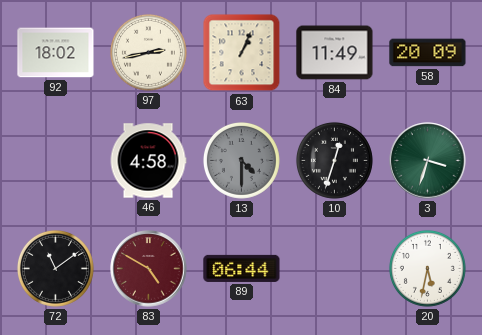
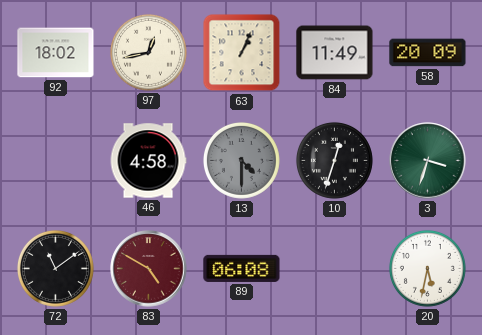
97: 2:43 -> 12:43 (148, 52)
89: 06:44 -> 06:08 (242, 268)
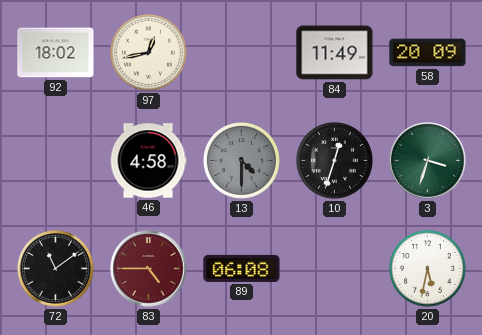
63: 1:04 -> none (242, 53)
83: 4:50 -> 4:45 (149, 269)
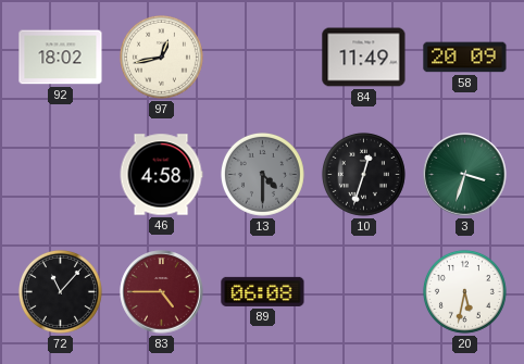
72: 11:09 -> 11:07 (60, 291)
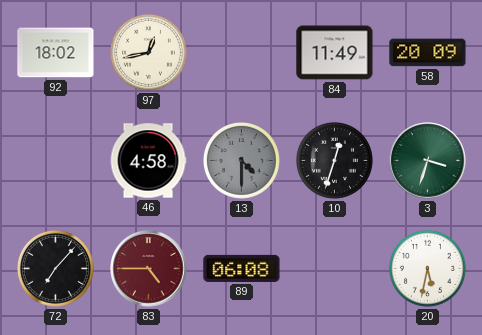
72: 11:07 -> 7:07 (55, 268)
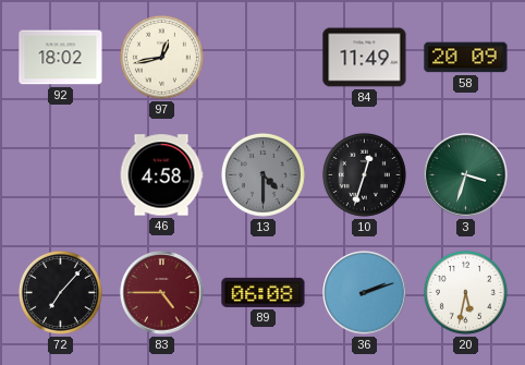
36: none -> 2:12 (365, 293)
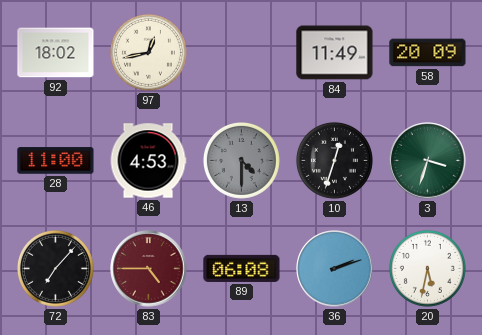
28: none -> 11:00 (56, 161)
46: 4:58 -> 4:53 (148, 161)
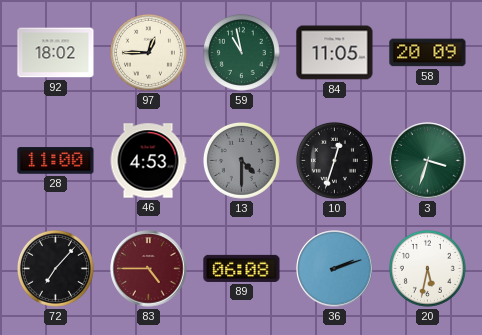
97: 12:43 -> 12:45 (148, 52)
59: none -> 10:58 (241, 52)
84: 11:49 -> 11:05 (335, 53)
